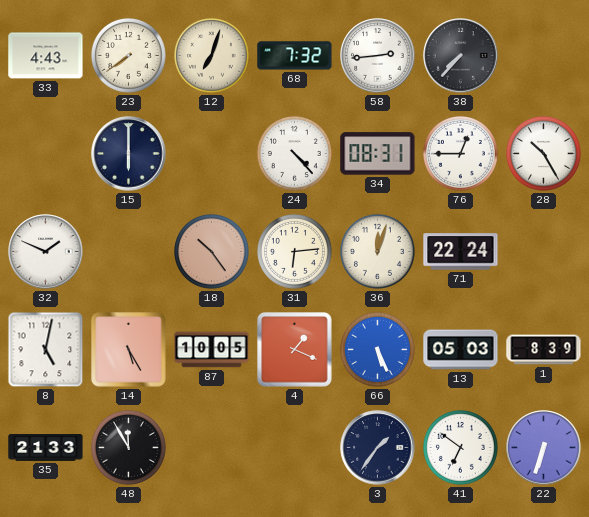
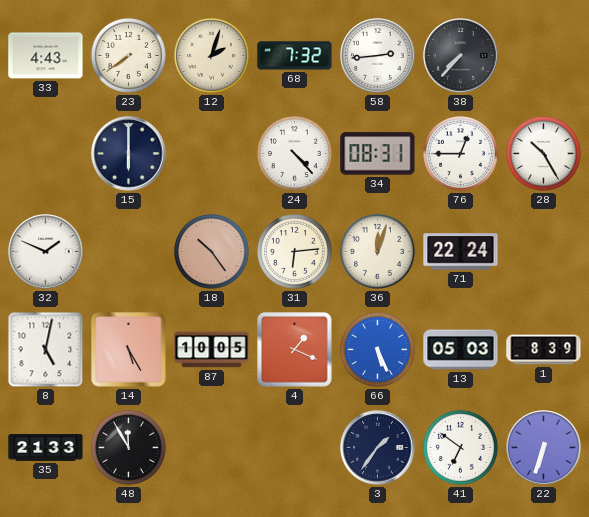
12: 7:03 -> 2:03 (211, 55)
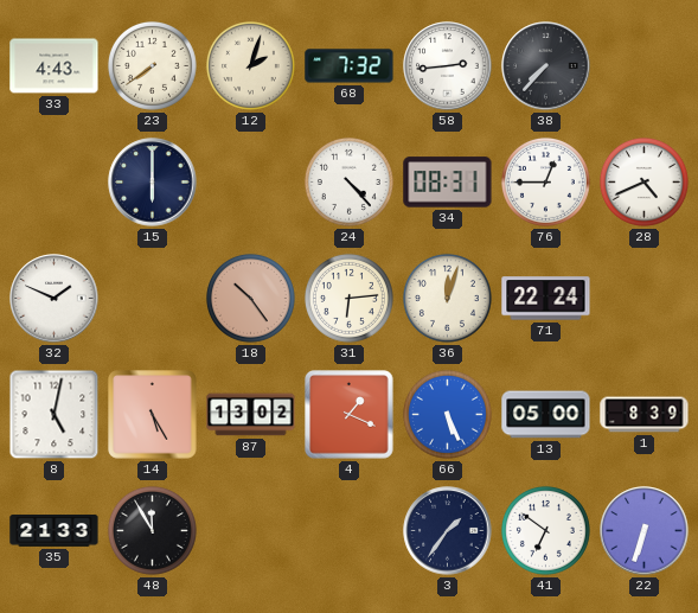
28: 10:25 -> 4:41 (643, 181)
87: 10:05 -> 13:02 (251, 415)
13: 05:03 -> 05:00 (546, 415)
